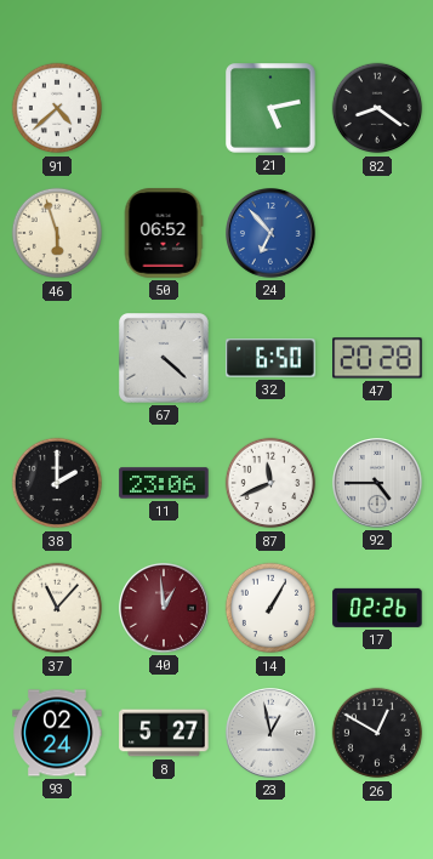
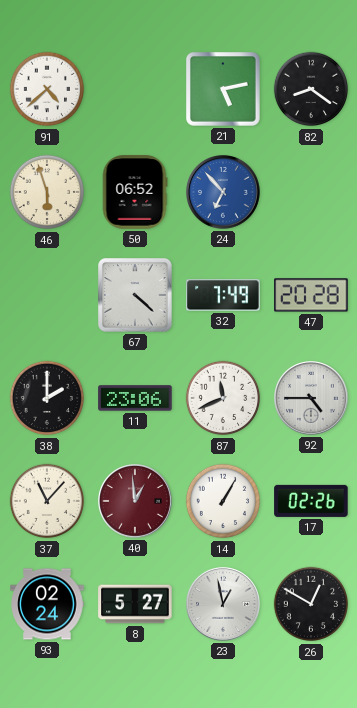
32: 6:50 -> 7:49 (223, 295)
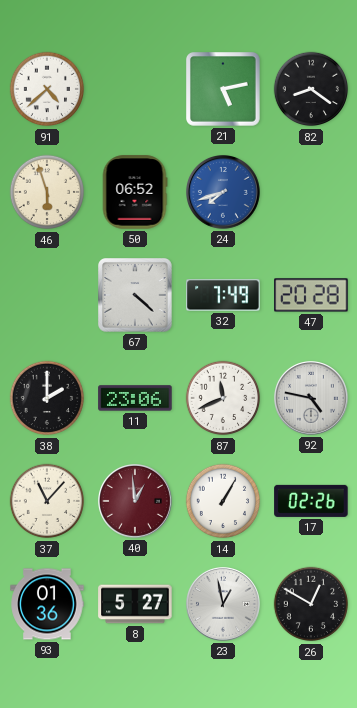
24: 6:53 -> 7:42 (224, 193)
92: 4:45 -> 4:47 (312, 399)
93: 02:24 -> 01:36 (47, 604)
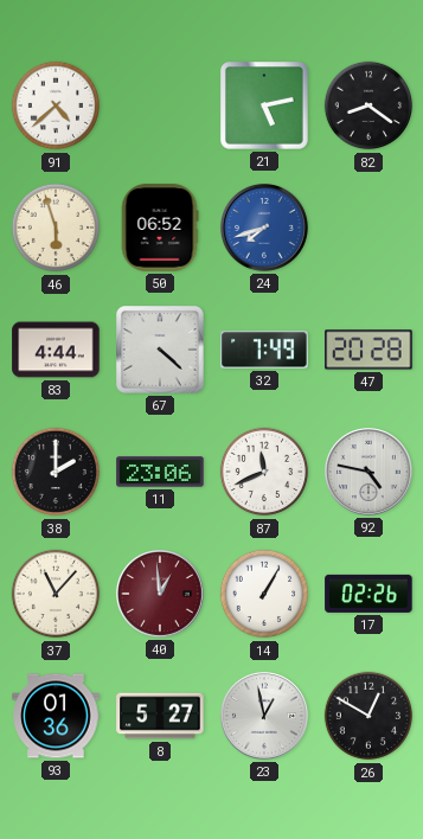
83: none -> 4:44 (56, 350)
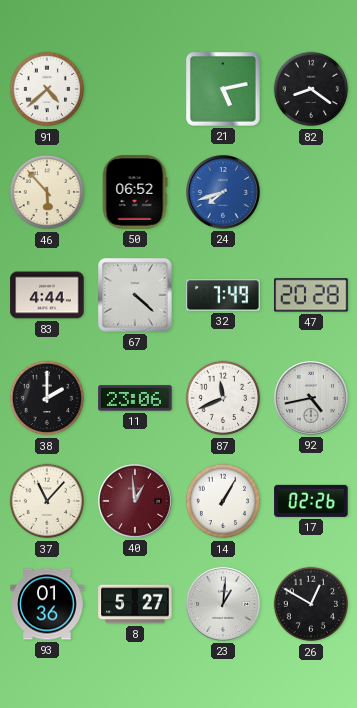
46: 5:57 -> 5:53 (47, 192)
92: 4:47 -> 4:43 (312, 399)
23: 12:58 -> 1:01 (224, 605)
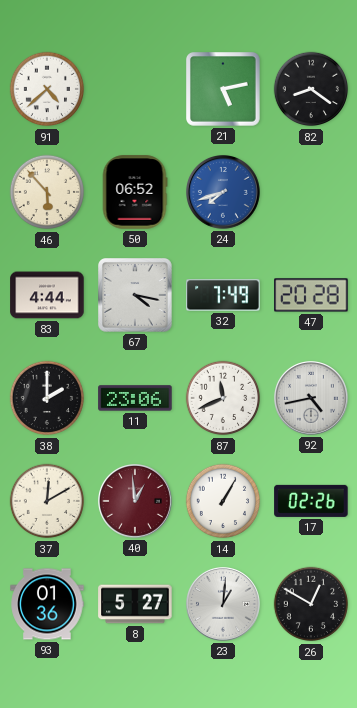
67: 4:22 -> 4:17 (136, 296)
37: 11:07 -> 12:10 (47, 501)
